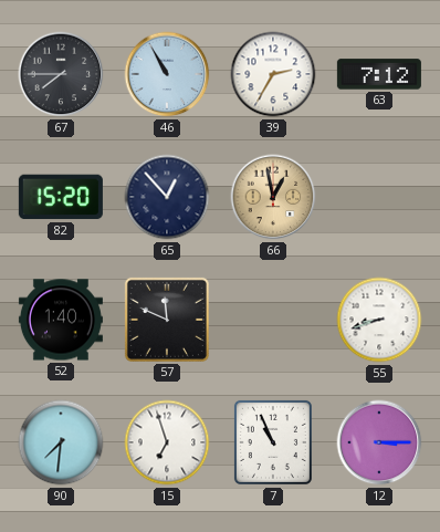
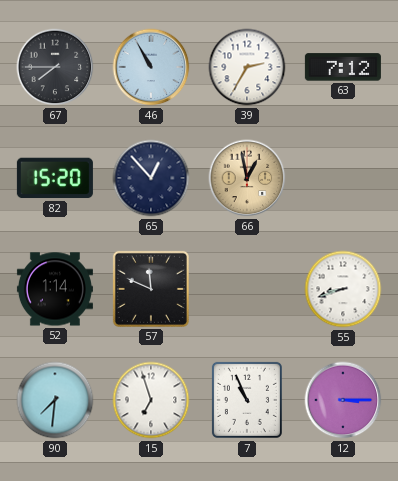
52: 1:40 -> 1:14 (55, 289)
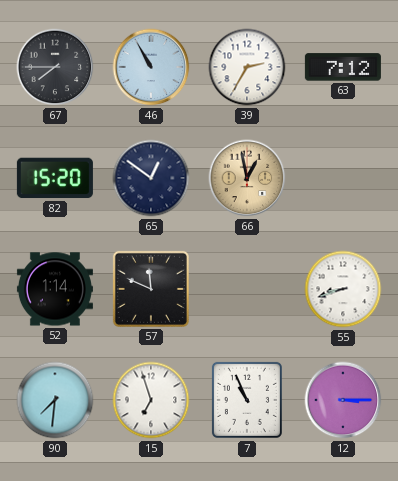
65: 12:53 -> 12:51 (151, 178)
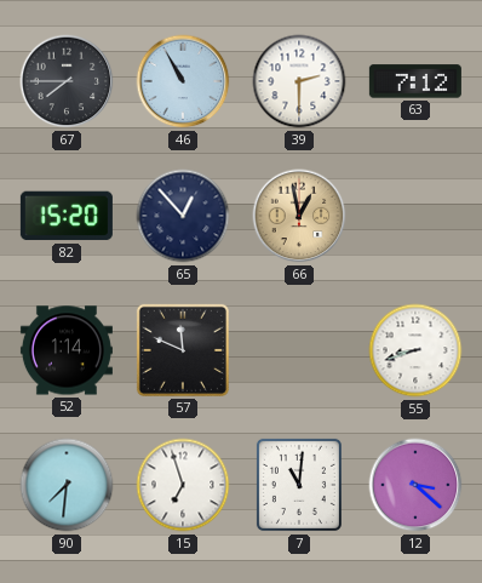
39: 2:35 -> 2:30 (299, 81)
65: 12:51 -> 12:53 (183, 216)
7: 10:56 -> 11:01 (299, 485)
12: 3:15 -> 3:22 (415, 485)
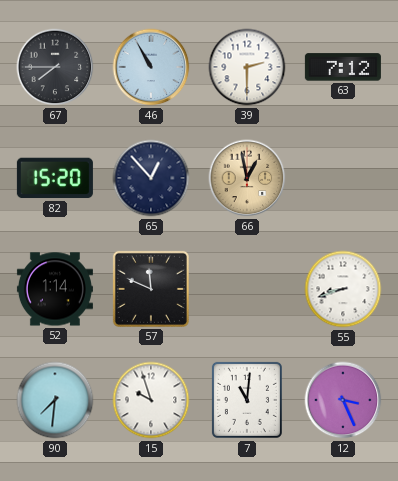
15: 6:57 -> 9:57 (151, 400)
12: 3:22 -> 3:26 (343, 400)
